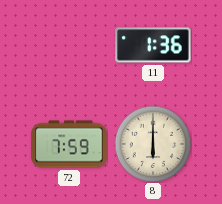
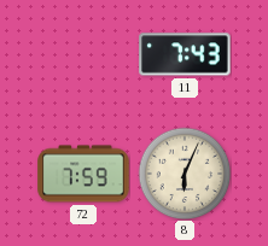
11: 1:36 -> 7:43 (185, 54)
8: 6:00 -> 6:04 (185, 174)
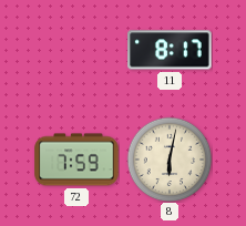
11: 7:43 -> 8:17 (170, 50)
8: 6:04 -> 6:02 (170, 160)
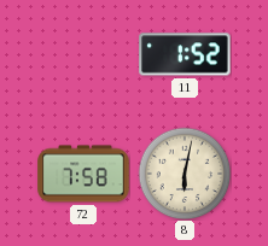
11: 8:17 -> 1:52 (185, 54)
72: 7:59 -> 7:58 (83, 174)
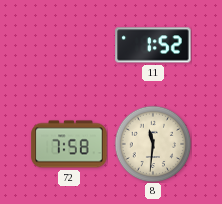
8: 6:02 -> 11:31 (153, 144)
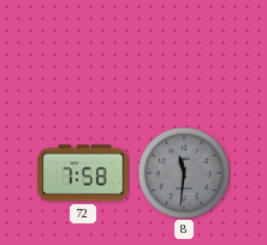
11: 1:52 -> none (153, 45)
8 dial: cream -> grey (184, 173)
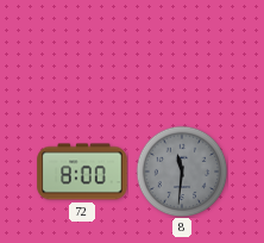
72: 7:58 -> 8:00 (82, 172)
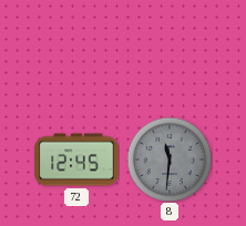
72: 8:00 -> 12:45 (76, 160)
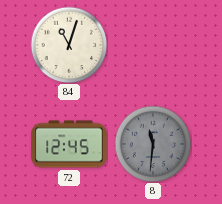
84: none -> 11:03 (69, 45)
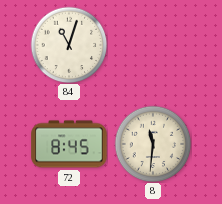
72: 12:45 -> 8:45 (69, 144)
8 dial: grey -> cream (153, 144)
